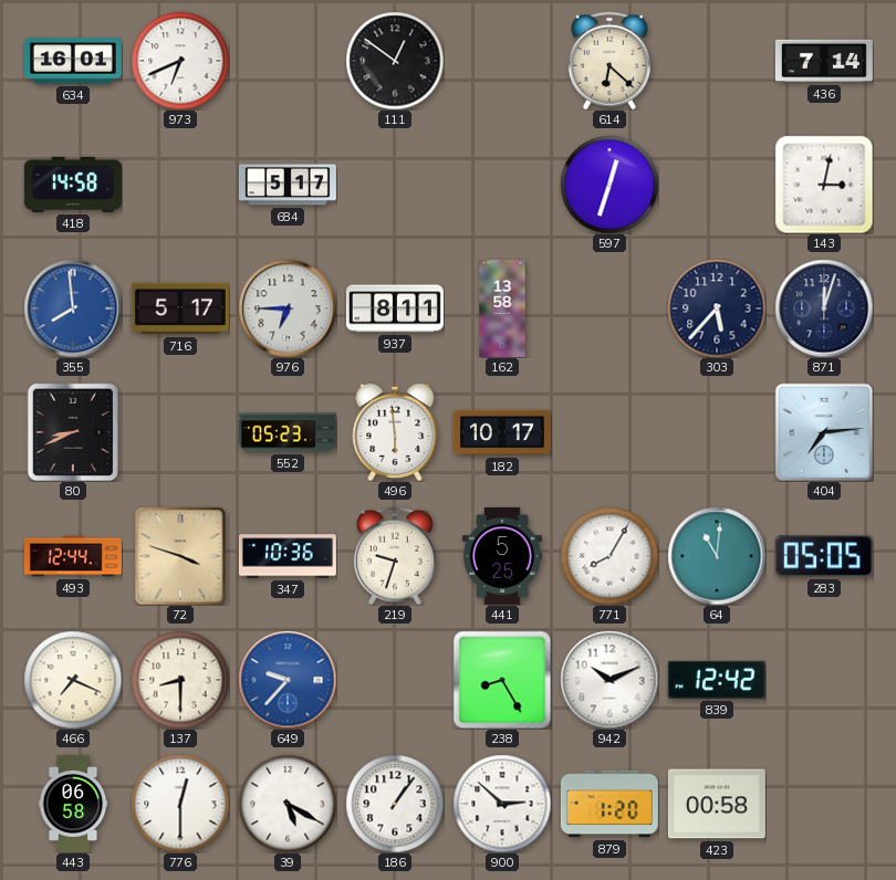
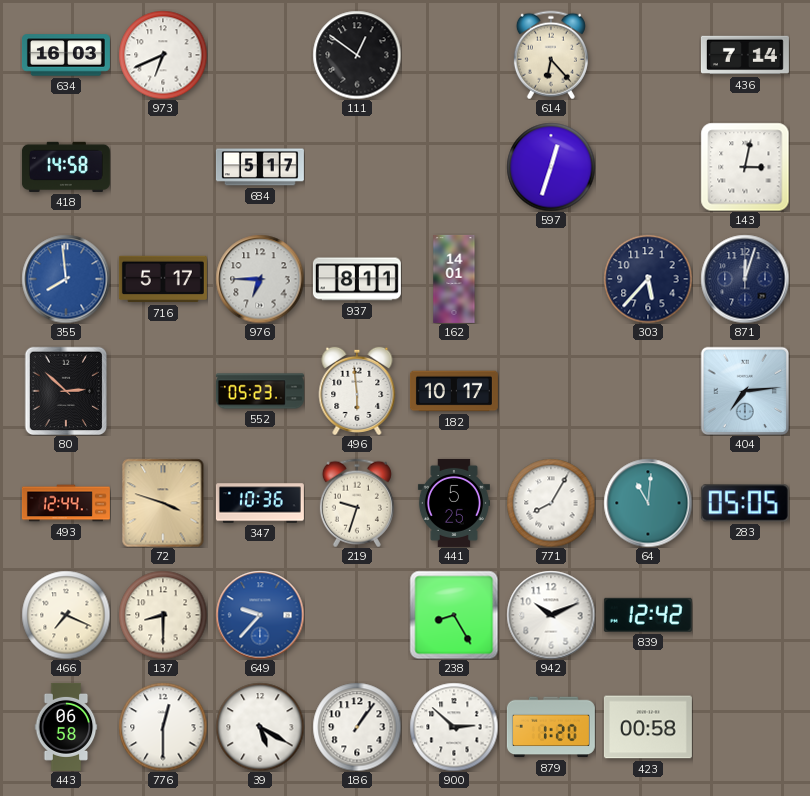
634: 16:01 -> 16:03 (66, 55)
614: 6:22 -> 6:23 (551, 55)
162: 13:58 -> 14:01 (454, 279)
80: 8:41 -> 2:52 (66, 391)
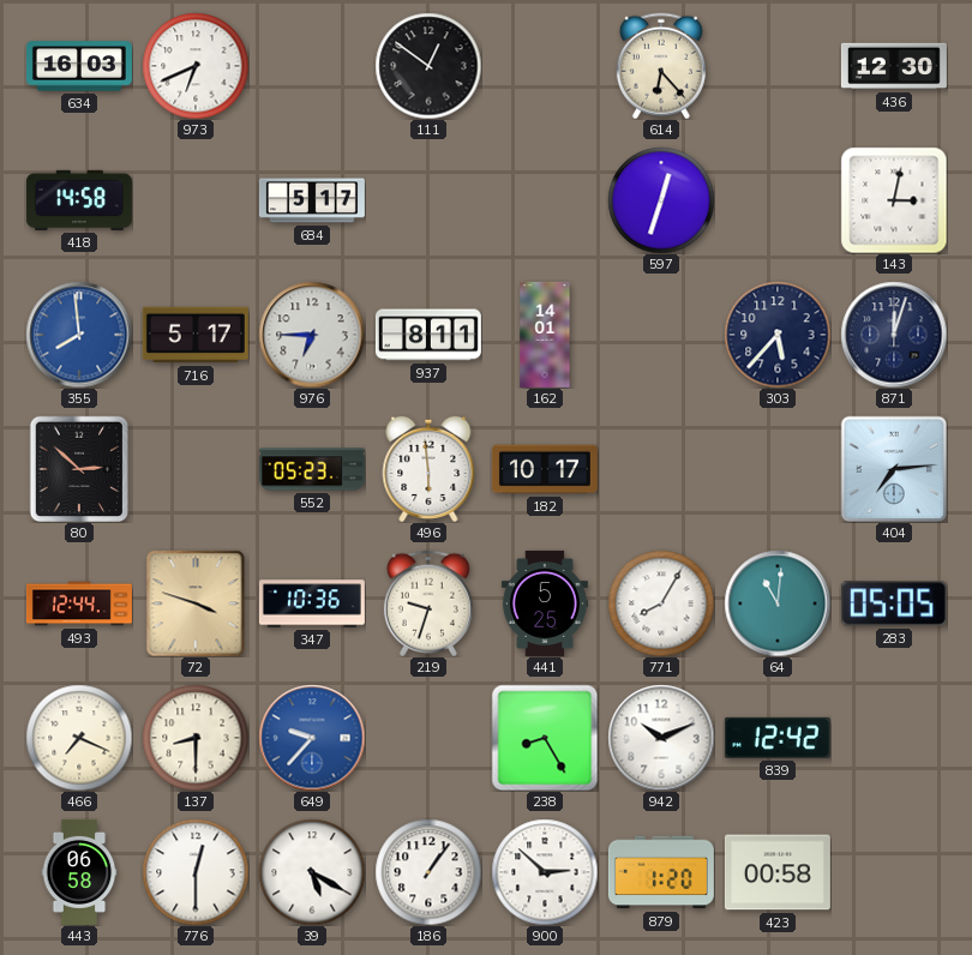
436: 7:14 -> 12:30 (894, 66)
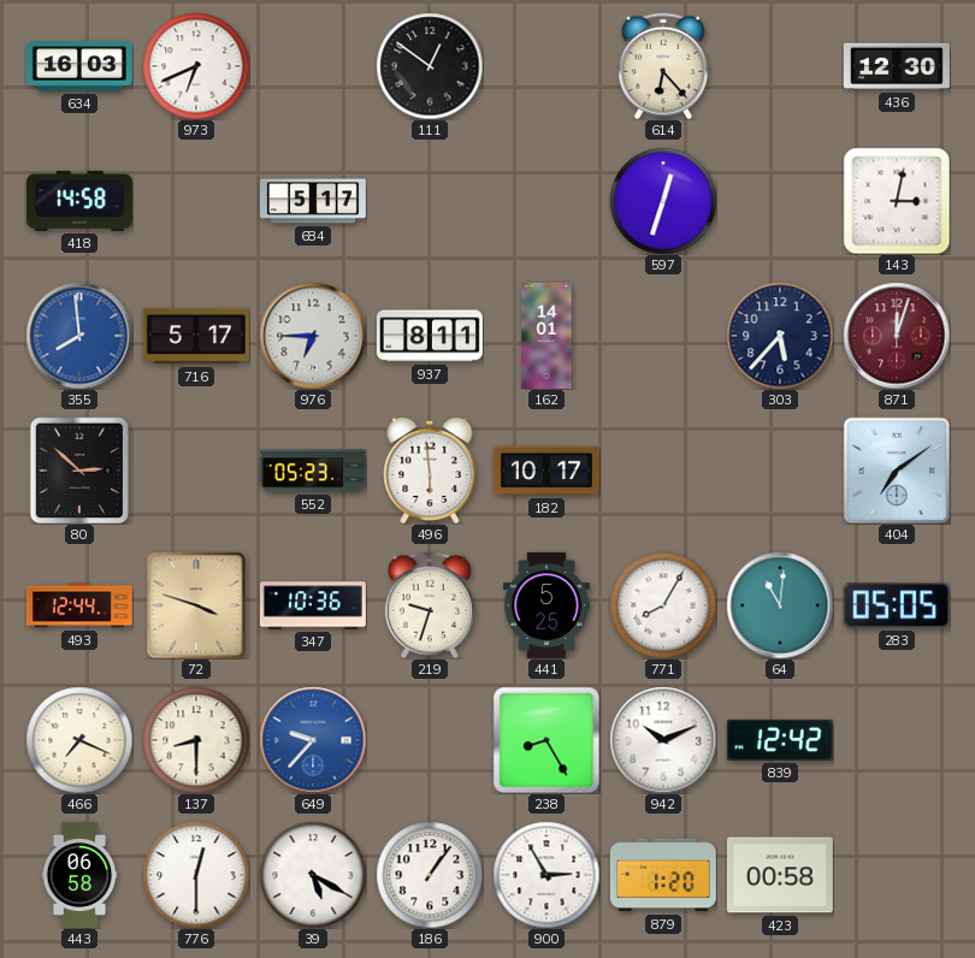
871 dial: navy -> burgundy (897, 336)
404: 7:14 -> 7:09 (897, 471)
900: 2:52 -> 2:55 (546, 875)
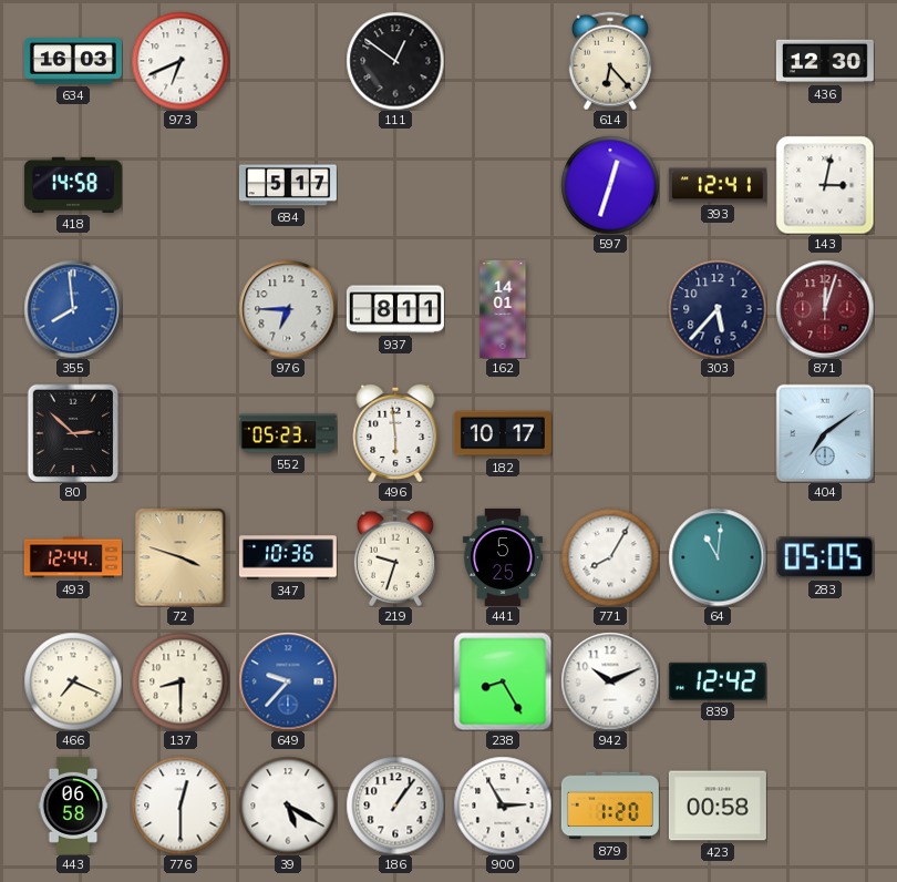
393: none -> 12:41 (718, 185)
716: 5:17 -> none (196, 336)
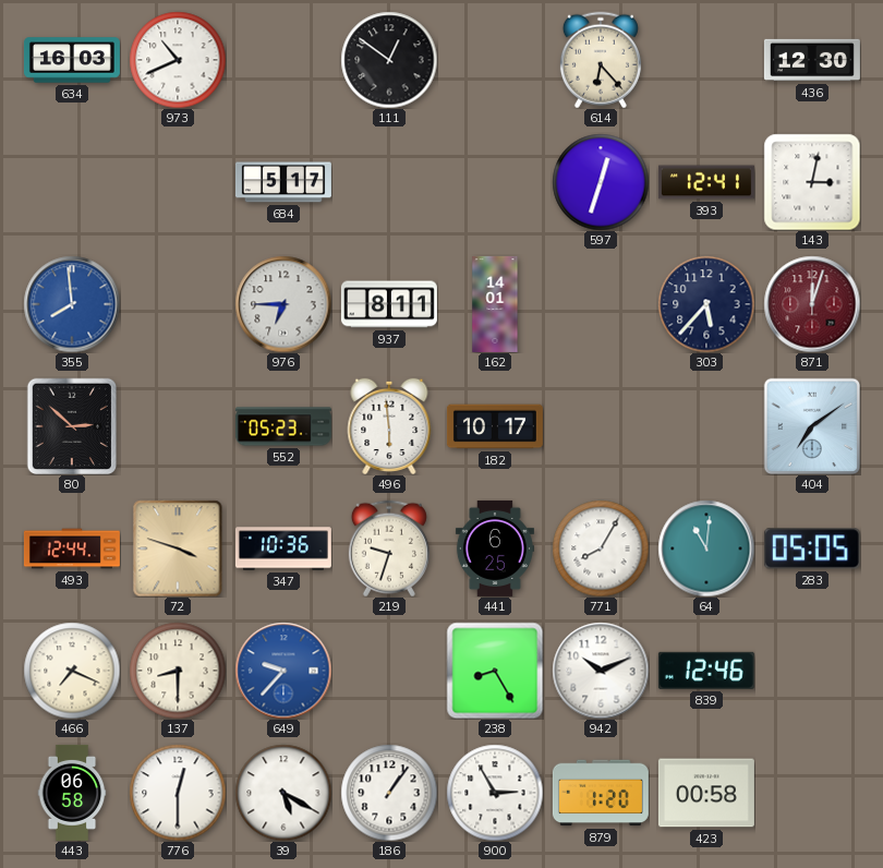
973: 6:41 -> 10:41 (178, 60)
418: 14:58 -> none (73, 185)
441: 5:25 -> 6:25 (495, 548)
839: 12:42 -> 12:46 (706, 671)
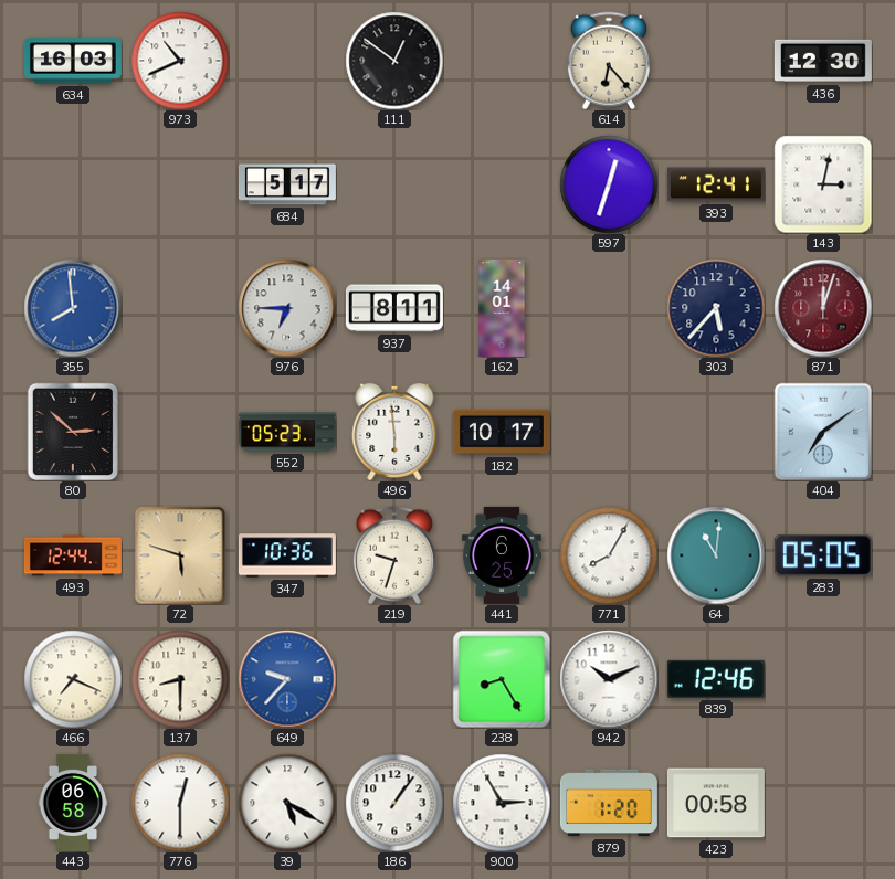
72: 3:48 -> 5:48 (180, 555)
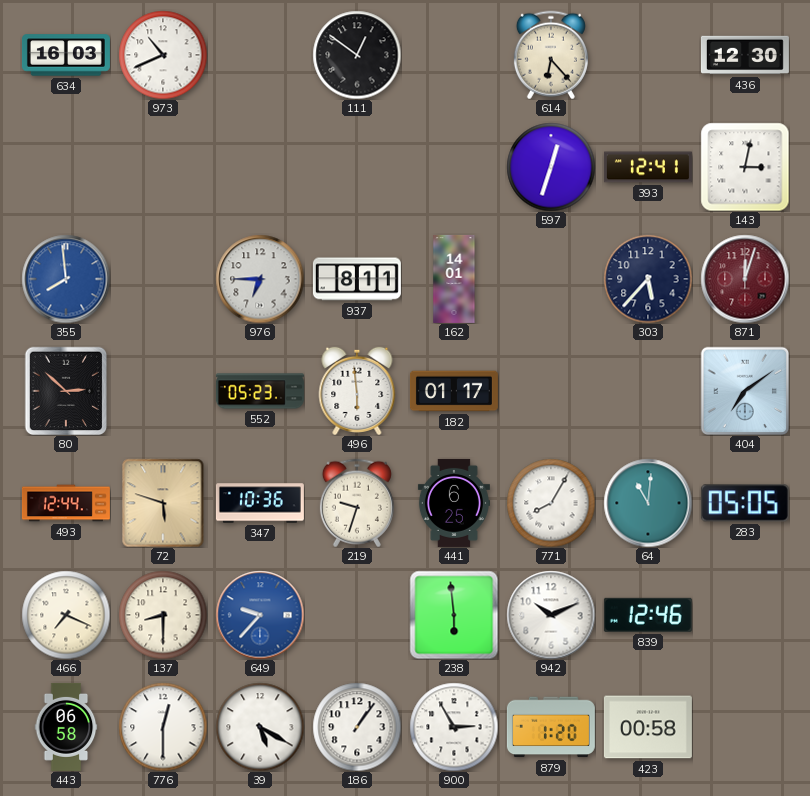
684: 5:17 -> none (287, 184)
182: 10:17 -> 01:17 (454, 391)
238: 8:25 -> 5:59 (454, 615)
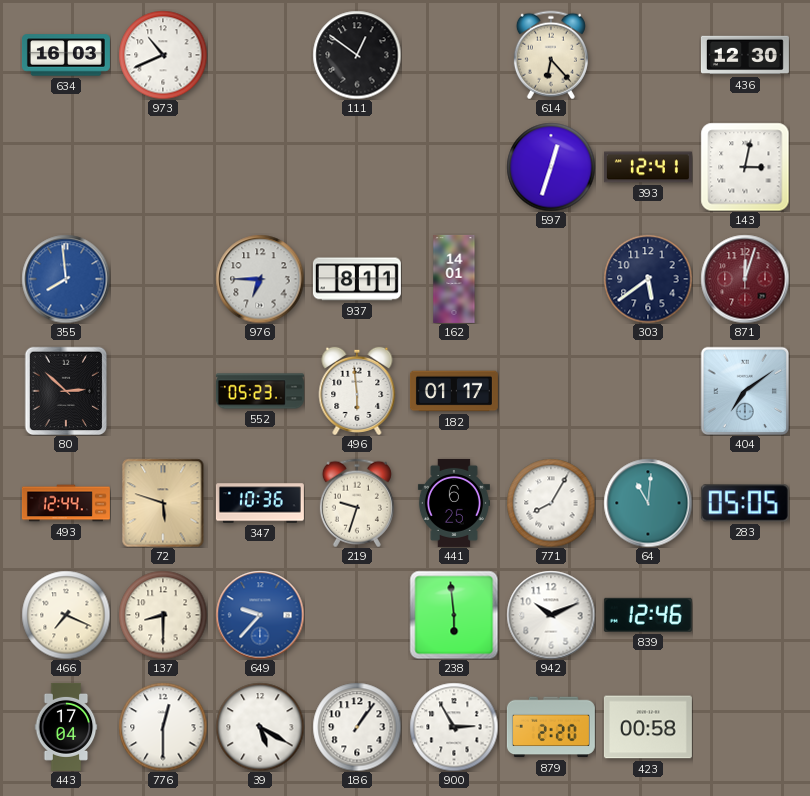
303: 5:37 -> 5:39 (648, 279)
443: 06:58 -> 17:04 (66, 727)
879: 1:20 -> 2:20 (551, 727)
